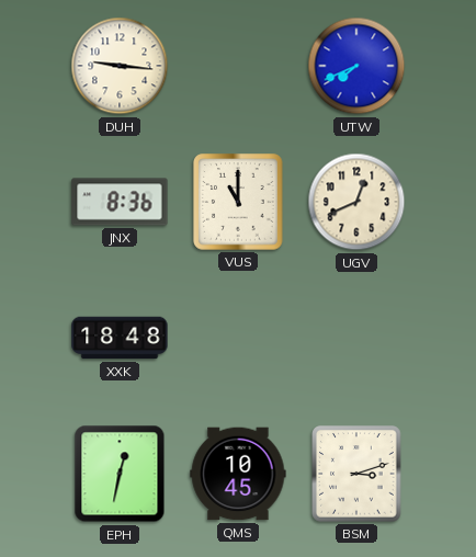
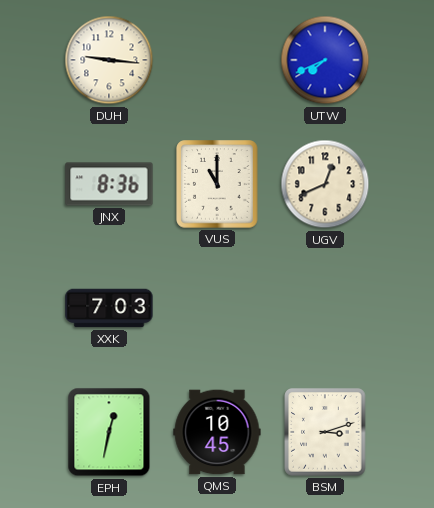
XXK: 18:48 -> 7:03 (109, 308)
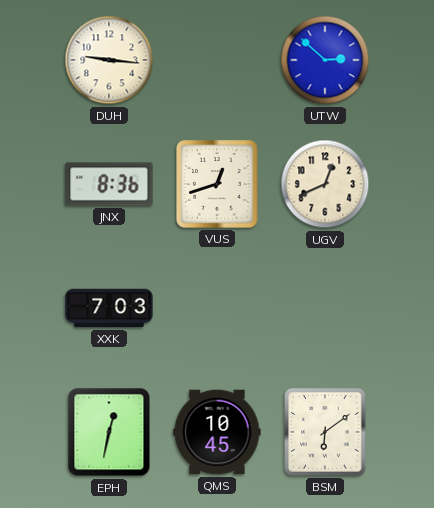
UTW: 7:41 -> 2:52 (325, 60)
VUS: 11:00 -> 12:42 (217, 184)
BSM: 3:12 -> 6:09 (325, 432)
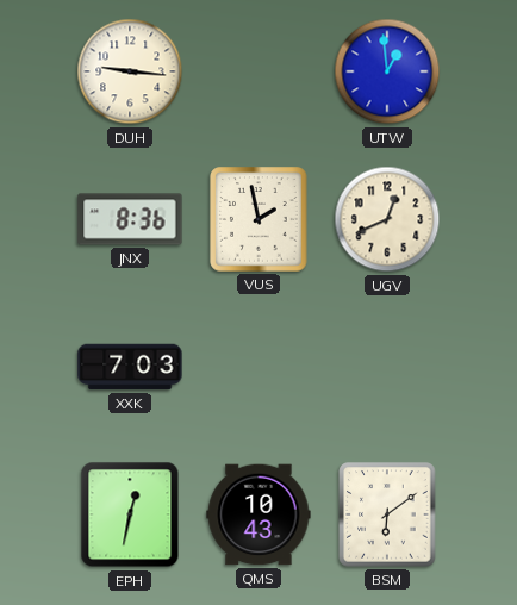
UTW: 2:52 -> 12:59 (387, 71)
VUS: 12:42 -> 1:58 (258, 219)
QMS: 10:45 -> 10:43 (258, 514)
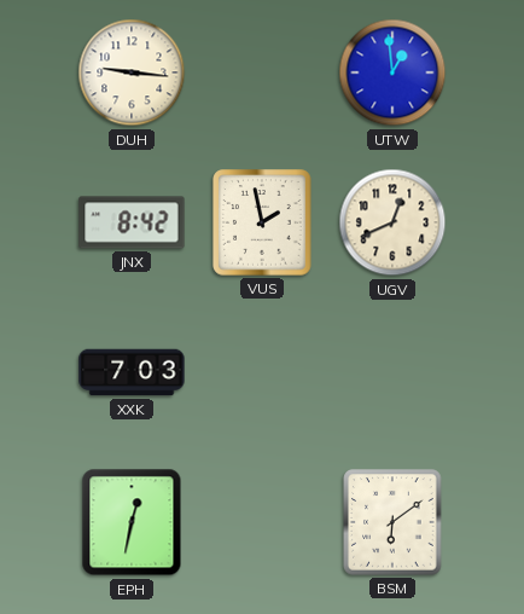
JNX: 8:36 -> 8:42 (132, 222)
QMS: 10:43 -> none (258, 514)
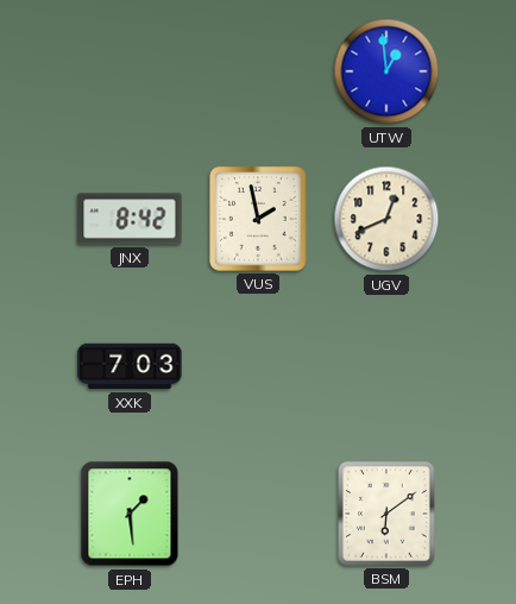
DUH: 9:16 -> none (132, 73)
EPH: 12:32 -> 1:29 (130, 514)
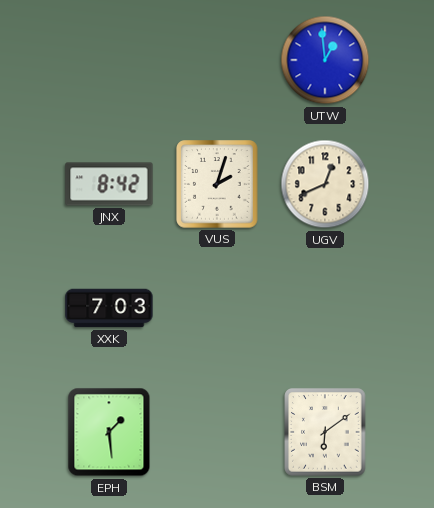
VUS: 1:58 -> 2:03 (217, 184)
